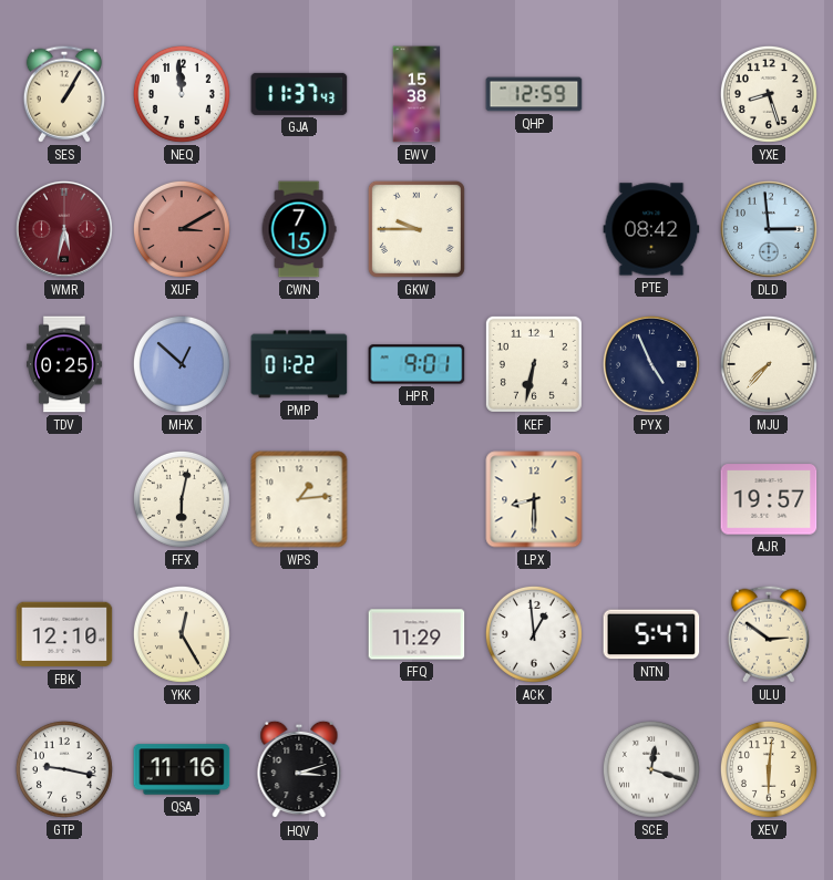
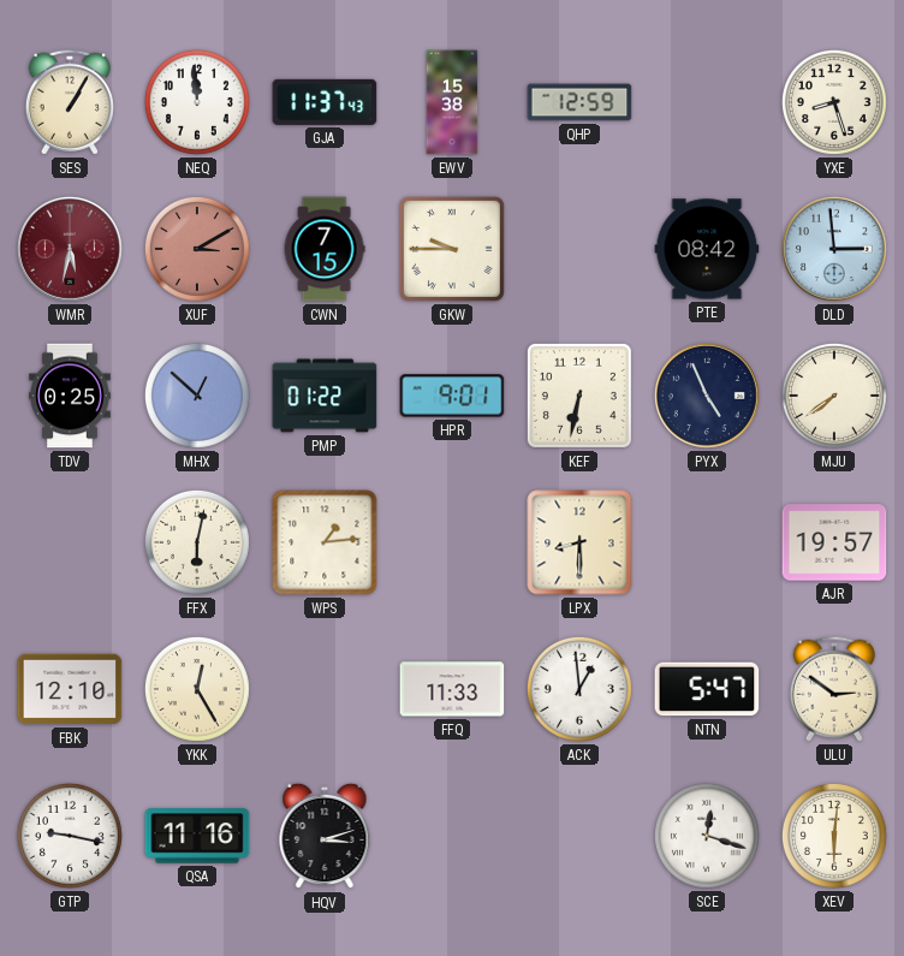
MJU: 7:37 -> 7:39 (834, 396)
FFQ: 11:29 -> 11:33 (452, 689)
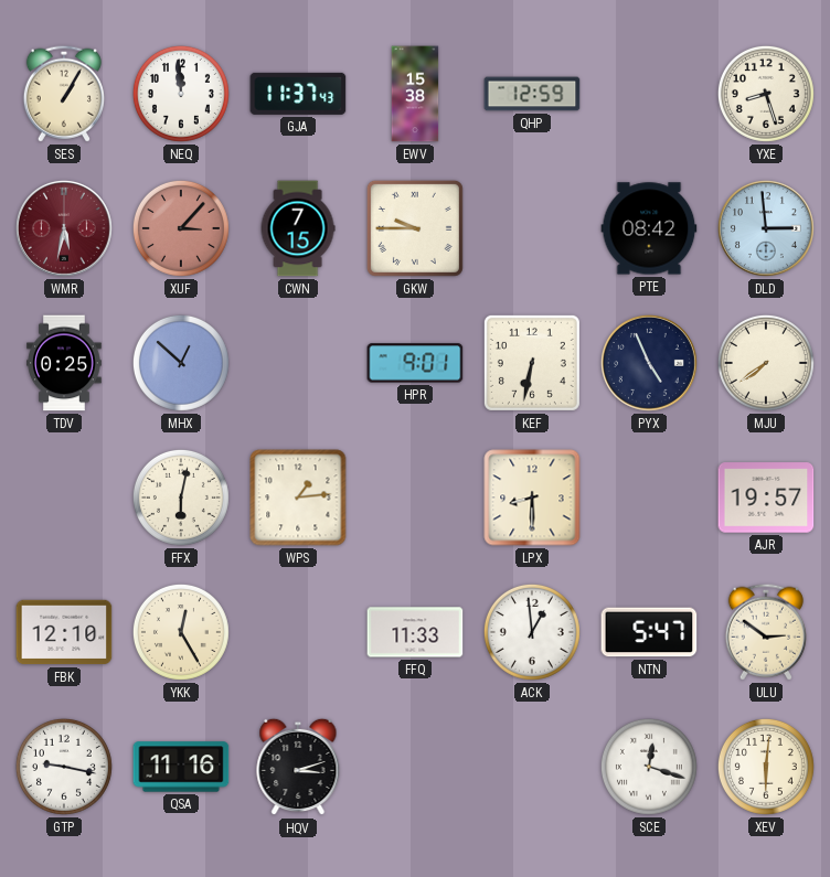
XUF: 3:10 -> 3:07 (181, 228)
PMP: 01:22 -> none (325, 396)
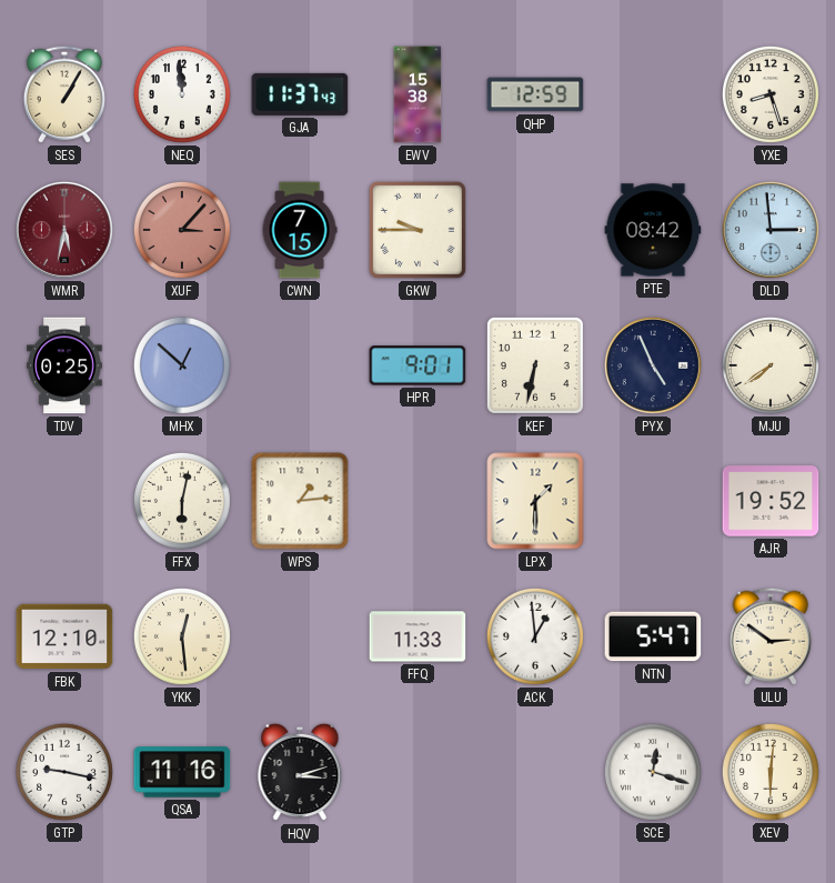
LPX: 8:30 -> 1:30 (535, 501)
AJR: 19:57 -> 19:52 (771, 501)
YKK: 12:25 -> 12:29 (182, 636)
